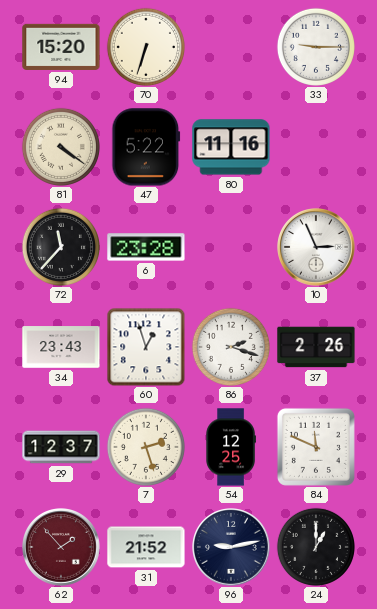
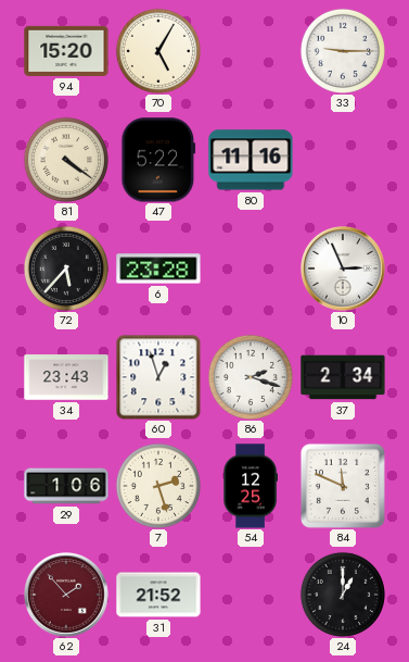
70: 6:33 -> 5:05 (158, 51)
72: 11:37 -> 5:37 (66, 268)
37: 2:26 -> 2:34 (343, 377)
29: 12:37 -> 1:06 (66, 486)
96: 9:13 -> none (232, 548)
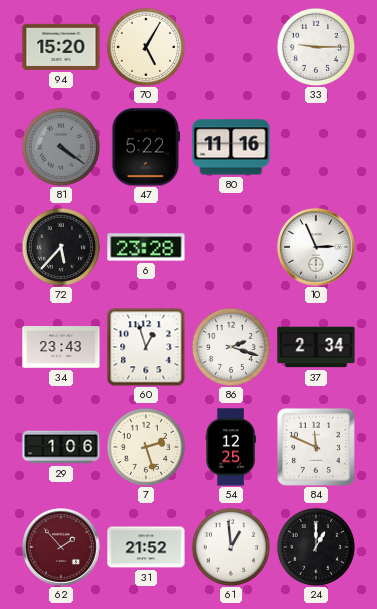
81 dial: cream -> grey (61, 147)
61: none -> 12:59 (231, 547)
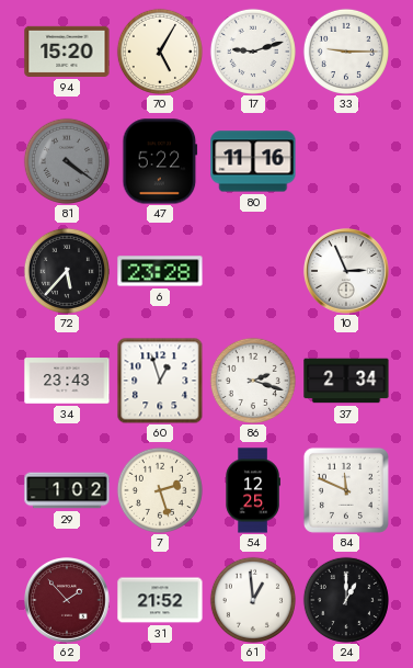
17: none -> 9:12 (253, 52)
29: 1:06 -> 1:02 (67, 490)
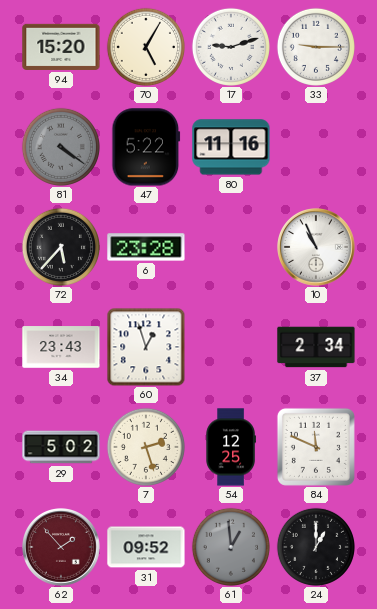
10: 2:56 -> 10:56 (317, 248)
86: 2:18 -> none (253, 381)
29: 1:02 -> 5:02 (61, 447)
31: 21:52 -> 09:52 (146, 547)
61 dial: white -> grey (231, 547)
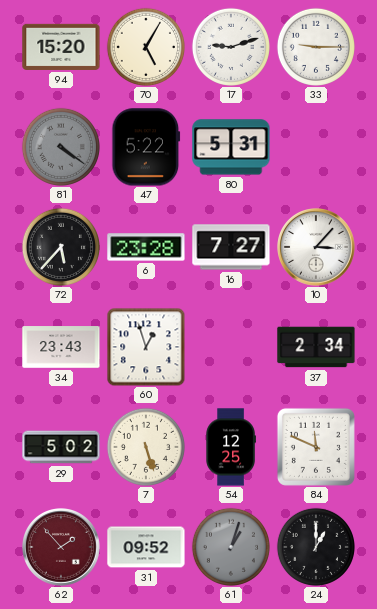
80: 11:16 -> 5:31 (231, 147)
16: none -> 7:27 (231, 247)
10: 10:56 -> 3:07 (317, 248)
7: 2:27 -> 5:27 (146, 447)
61: 12:59 -> 1:03 (231, 547)
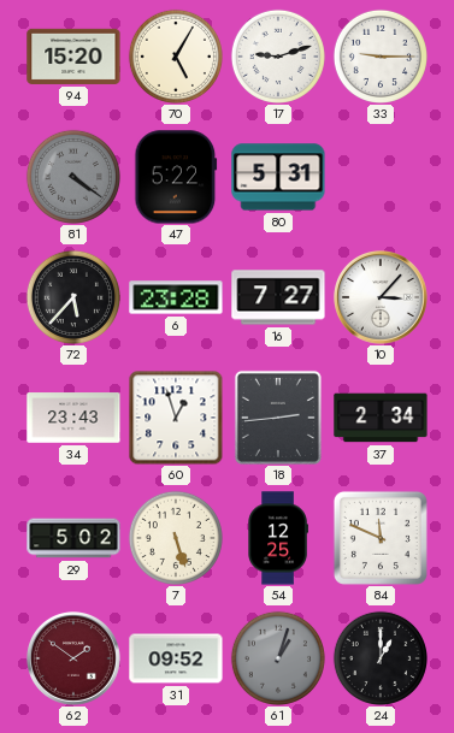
18: none -> 2:44 (278, 418)
62: 1:53 -> 1:51 (75, 660)
